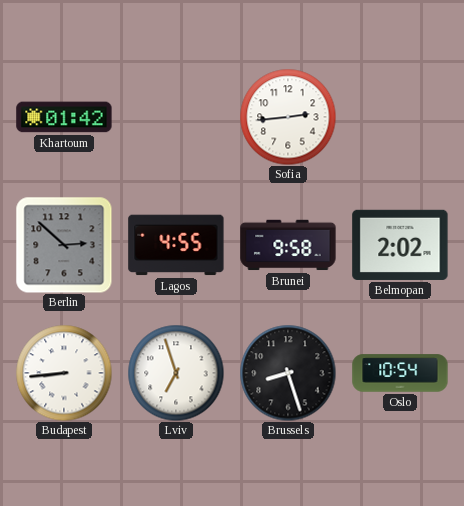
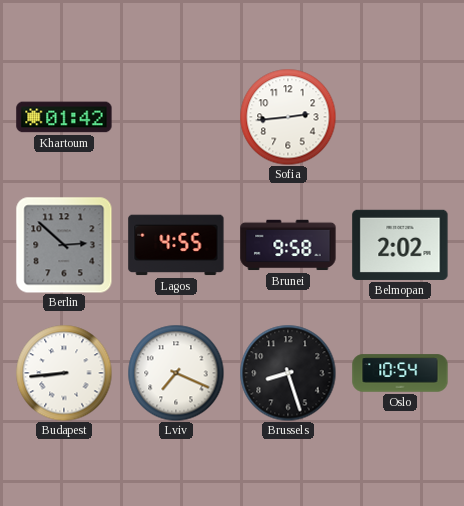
Lviv: 6:57 -> 7:19 (176, 373)
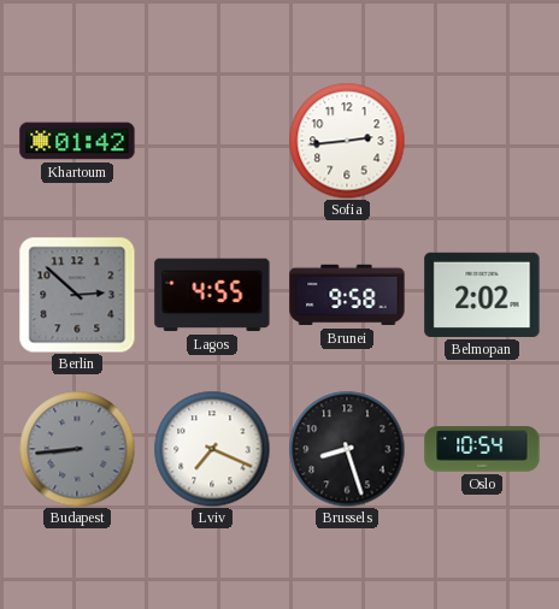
Budapest dial: white -> grey (77, 449)
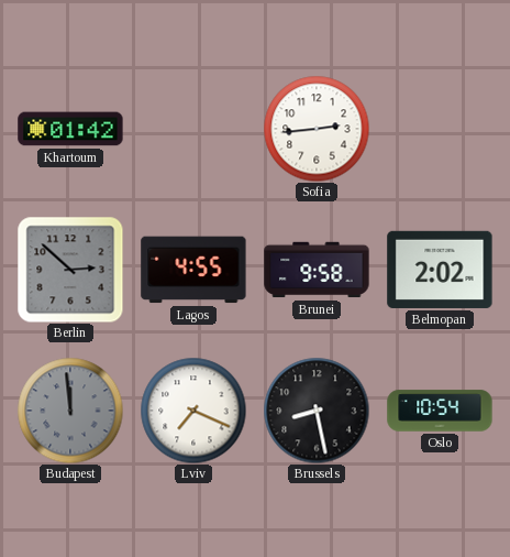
Budapest: 8:44 -> 11:59 (70, 411)
Brussels: 8:27 -> 8:28 (317, 411)
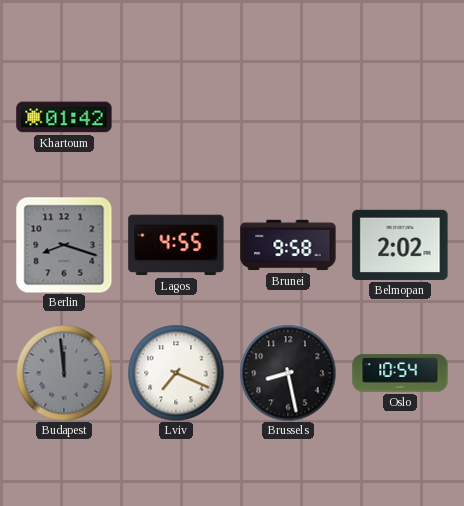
Sofia: 2:44 -> none (317, 129)
Berlin: 2:52 -> 8:18 (64, 245)
